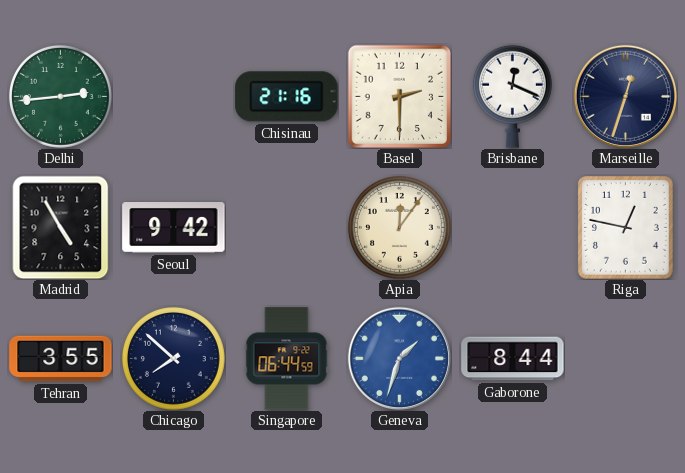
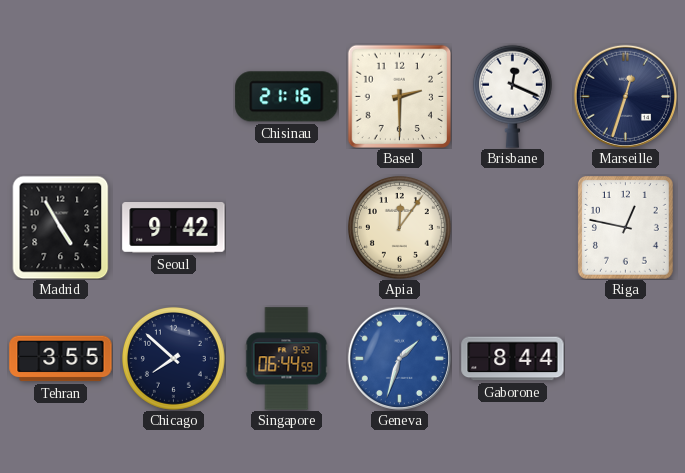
Delhi: 2:44 -> none (60, 96)
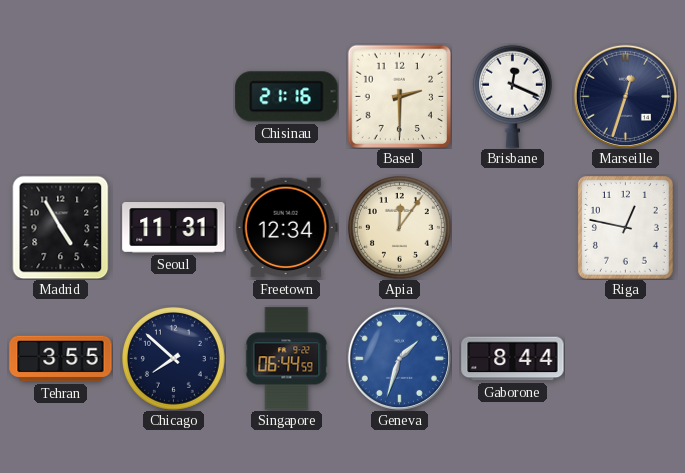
Seoul: 9:42 -> 11:31 (174, 228)
Freetown: none -> 12:34 (286, 228)
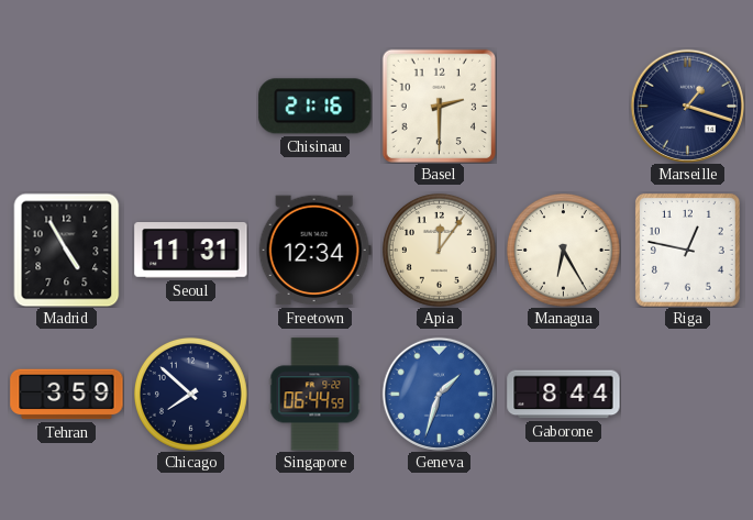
Brisbane: 12:19 -> none (512, 96)
Marseille: 12:33 -> 1:18 (687, 106)
Managua: none -> 6:25 (563, 250)
Tehran: 3:55 -> 3:59 (67, 395)
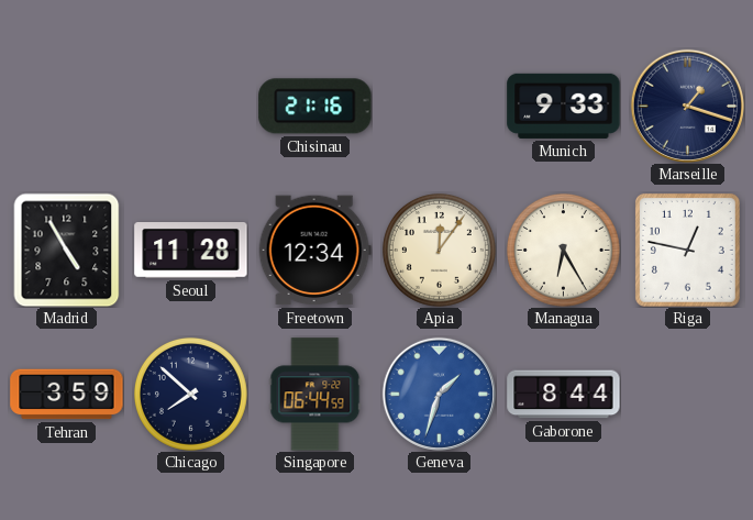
Basel: 2:30 -> none (439, 106)
Munich: none -> 9:33 (564, 106)
Seoul: 11:31 -> 11:28 (191, 251)
